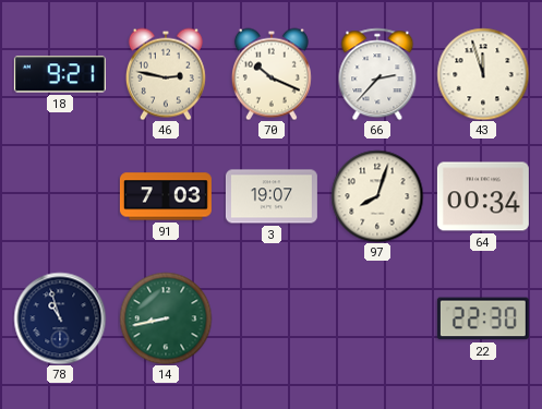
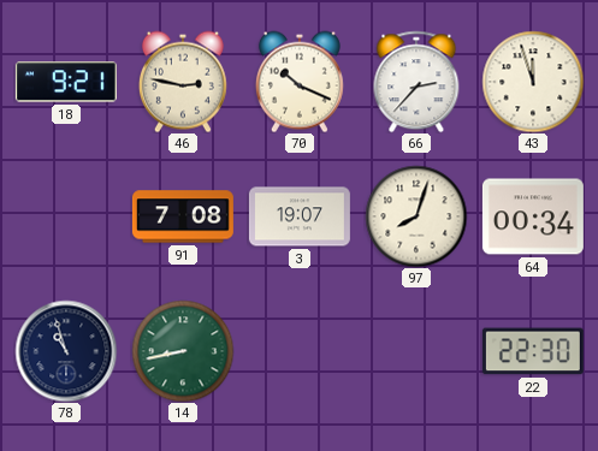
91: 7:03 -> 7:08 (183, 216)
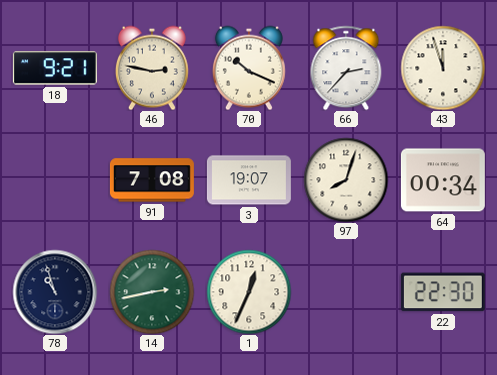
14: 8:43 -> 2:43 (152, 292)
1: none -> 12:34 (249, 292)
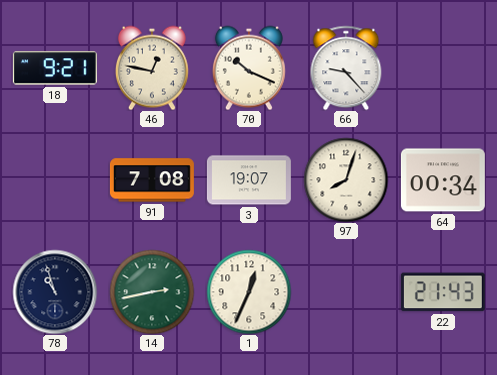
46: 2:47 -> 12:47 (152, 68)
66: 2:37 -> 9:23 (346, 68)
43: 11:57 -> none (443, 68)
22: 22:30 -> 21:43 (443, 292)
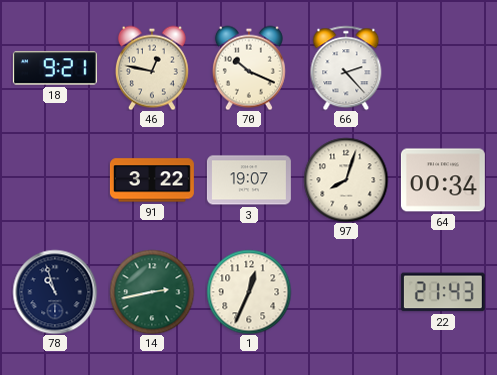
66: 9:23 -> 2:23 (346, 68)
91: 7:08 -> 3:22 (152, 180)
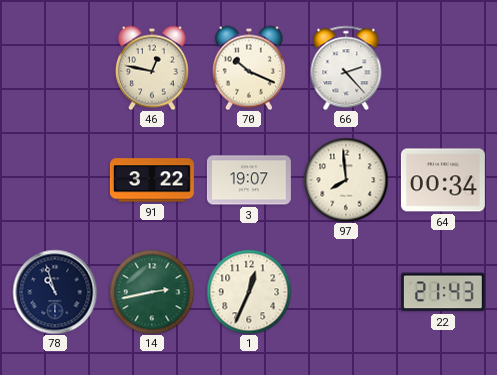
18: 9:21 -> none (55, 68)
97: 8:03 -> 7:59 (346, 180)
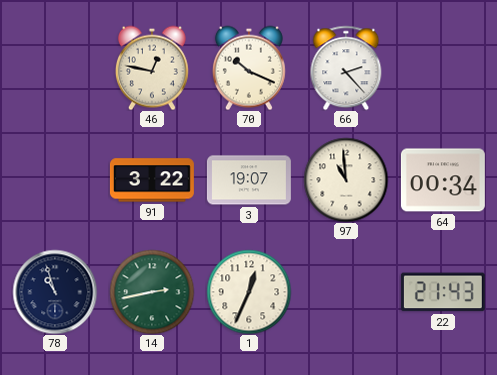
97: 7:59 -> 10:59 (346, 180)
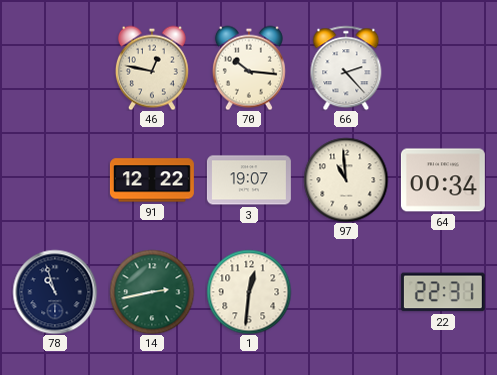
70: 10:19 -> 10:16 (249, 68)
91: 3:22 -> 12:22 (152, 180)
1: 12:34 -> 12:31 (249, 292)
22: 21:43 -> 22:31 (443, 292)
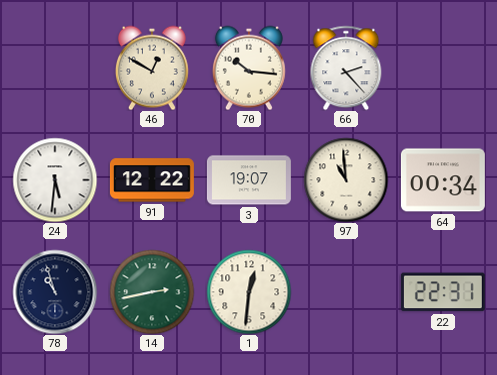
46: 12:47 -> 12:50 (152, 68)
24: none -> 5:31 (55, 180)
